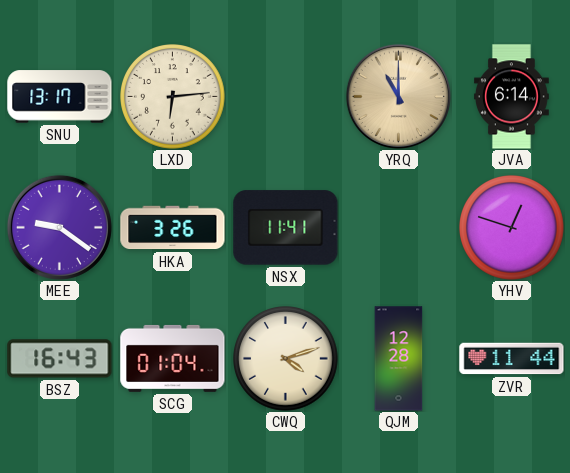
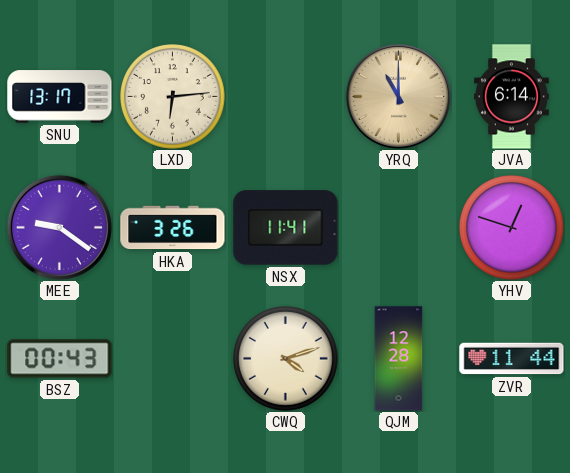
BSZ: 16:43 -> 00:43 (60, 359)
SCG: 01:04 -> none (173, 358)
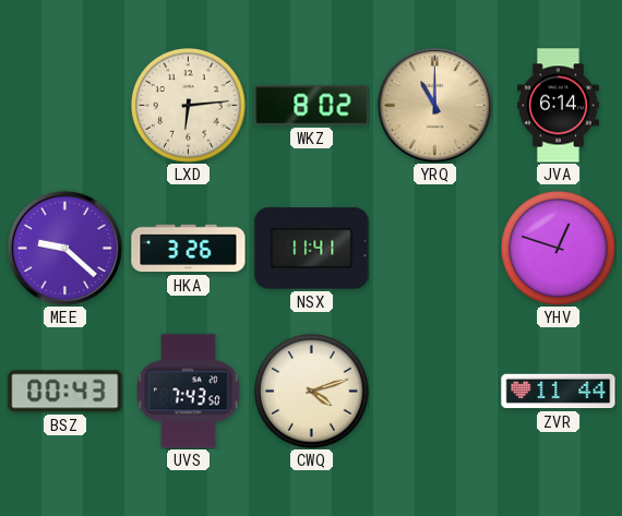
SNU: 13:17 -> none (60, 97)
WKZ: none -> 8:02 (312, 106)
MEE: 9:21 -> 9:22 (64, 248)
UVS: none -> 7:43 (189, 392)
QJM: 12:28 -> none (399, 359)
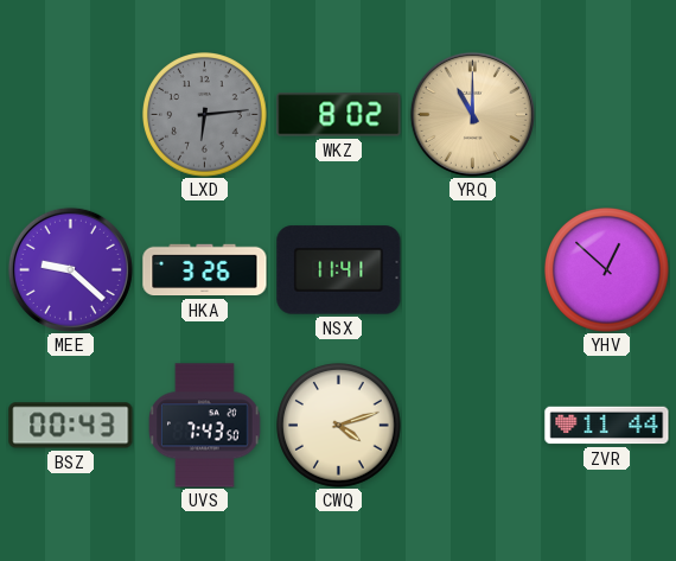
LXD dial: cream -> grey (205, 115)
JVA: 6:14 -> none (558, 106)
YHV: 12:48 -> 12:52 (607, 270)
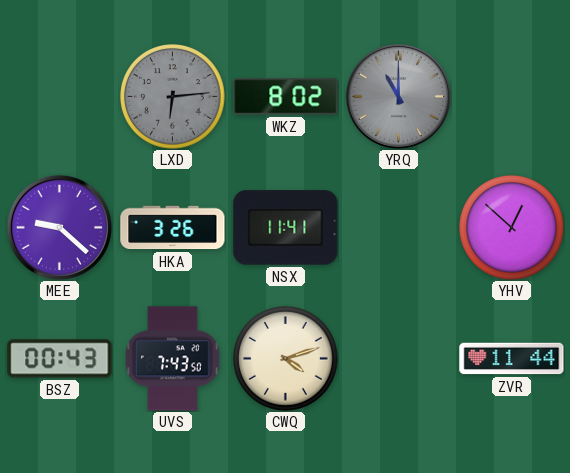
YRQ dial: champagne -> grey (398, 96)
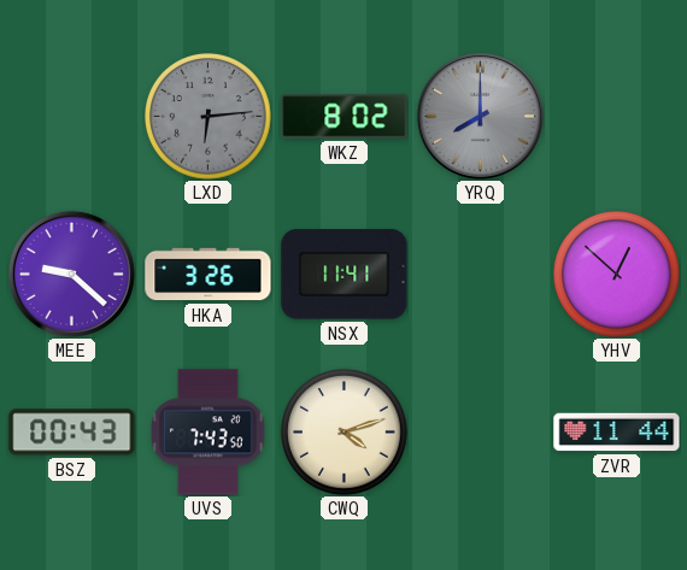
YRQ: 11:00 -> 8:00 (480, 116)
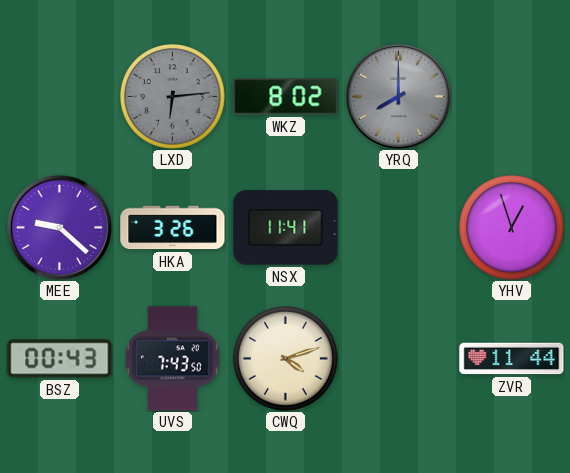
YHV: 12:52 -> 12:57 (512, 228)
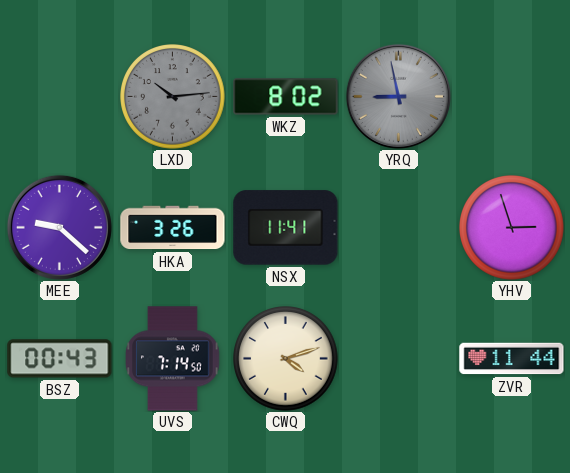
LXD: 6:14 -> 10:14 (173, 97)
YRQ: 8:00 -> 8:58 (398, 96)
YHV: 12:57 -> 2:57 (512, 228)
UVS: 7:43 -> 7:14 (173, 359)
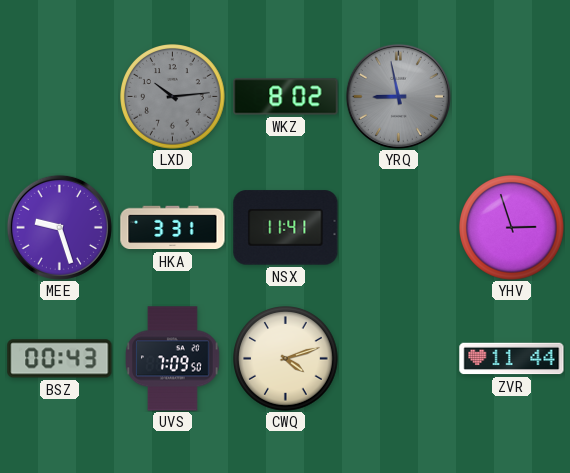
MEE: 9:22 -> 9:27 (59, 227)
HKA: 3:26 -> 3:31 (173, 228)
UVS: 7:14 -> 7:09 (173, 359)
